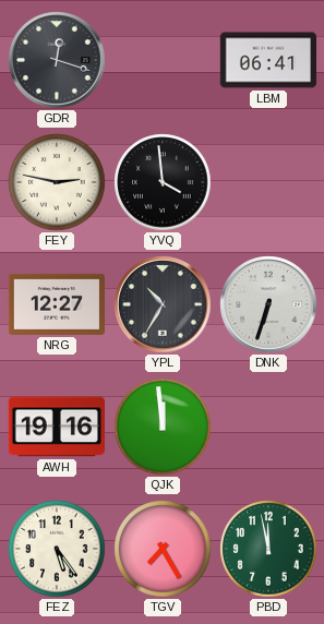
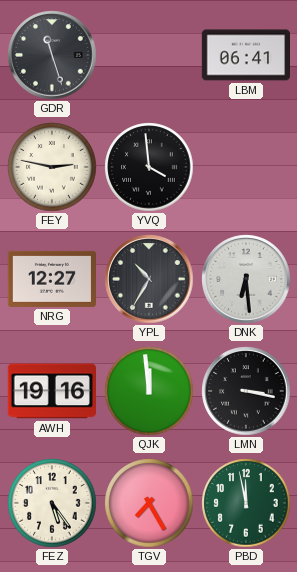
GDR: 12:18 -> 11:27 (52, 55)
DNK: 6:33 -> 6:29 (246, 279)
LMN: none -> 3:17 (246, 391)
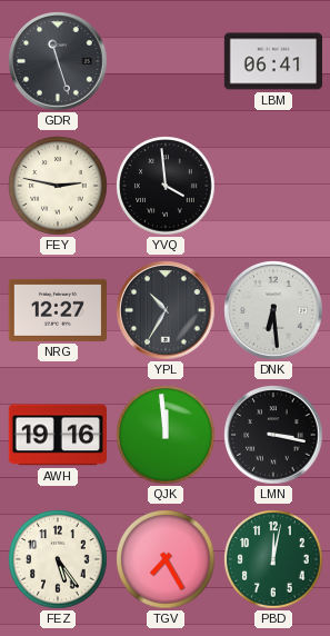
PBD: 11:58 -> 12:02 (273, 559)
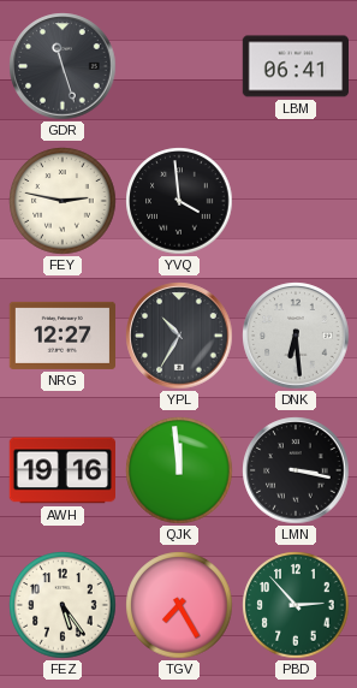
PBD: 12:02 -> 2:53 (296, 605)
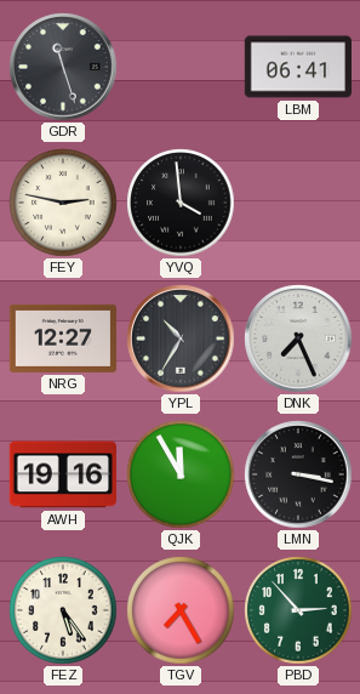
DNK: 6:29 -> 7:26 (298, 339)
QJK: 11:59 -> 11:55 (181, 474)
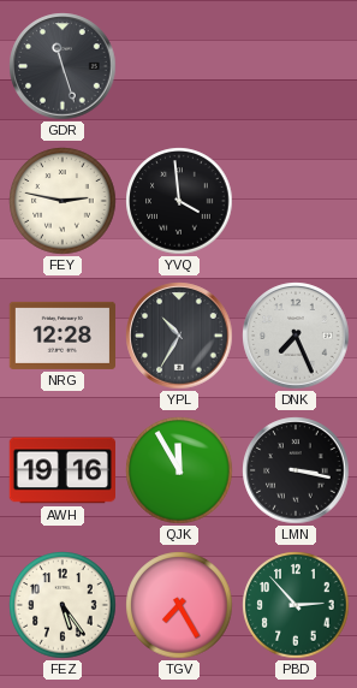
LBM: 06:41 -> none (297, 67)
NRG: 12:27 -> 12:28 (61, 336)
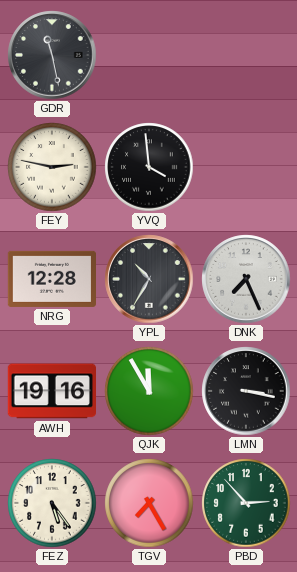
GDR: 11:27 -> 11:28 (52, 55)
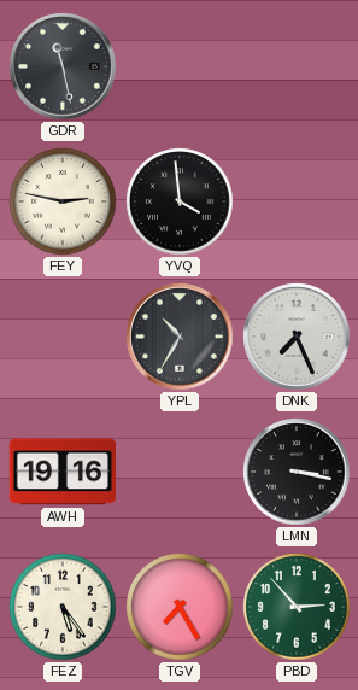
NRG: 12:28 -> none (51, 279)
QJK: 11:55 -> none (149, 391)
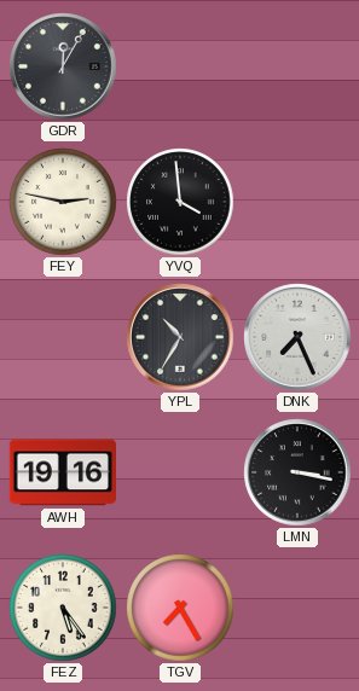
GDR: 11:28 -> 12:05 (63, 66)
PBD: 2:53 -> none (297, 607)
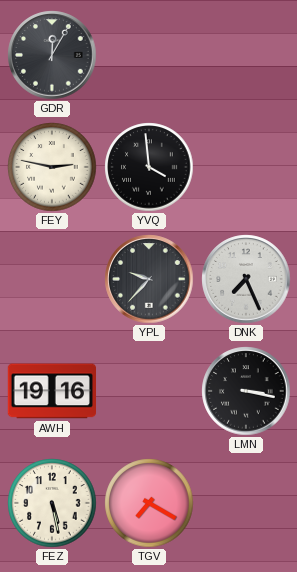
YPL: 10:35 -> 9:37 (149, 279)
FEZ: 5:24 -> 5:28 (52, 503)
TGV: 7:25 -> 7:20 (149, 503)
